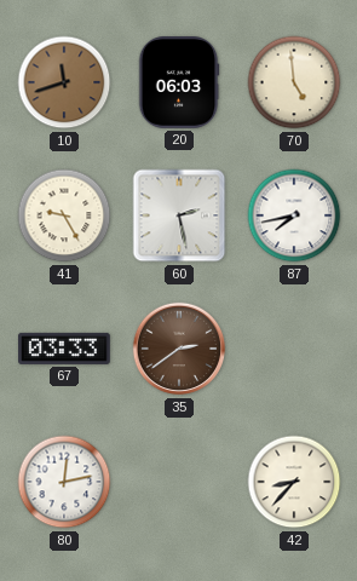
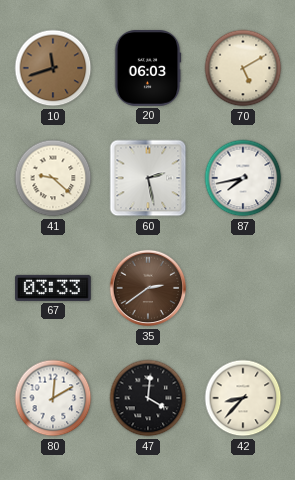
70: 4:59 -> 5:10 (243, 68)
41: 9:25 -> 9:22 (53, 178)
80: 12:13 -> 12:10 (53, 398)
47: none -> 4:01 (148, 398)
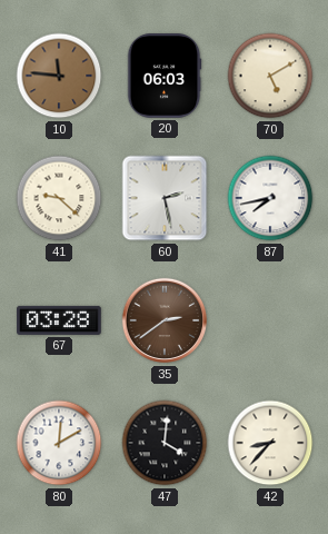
10: 11:42 -> 11:46 (59, 76)
67: 03:33 -> 03:28 (60, 320)
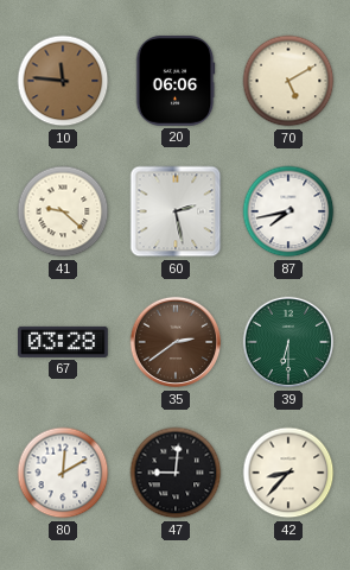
20: 06:03 -> 06:06 (176, 82)
39: none -> 6:30 (288, 342)
47: 4:01 -> 9:01 (176, 473)
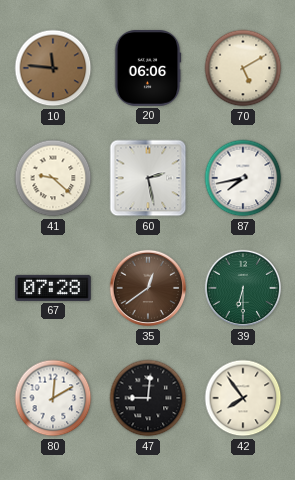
67: 03:28 -> 07:28 (54, 288)
35: 2:39 -> 12:39 (148, 288)
42: 8:37 -> 7:54 (243, 398)
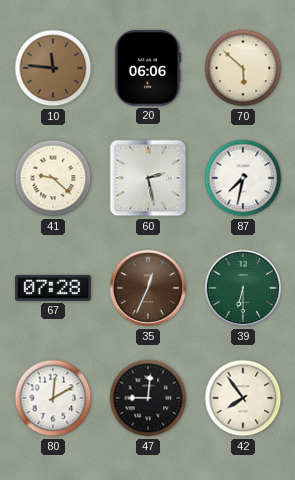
70: 5:10 -> 5:52 (243, 68)
87: 7:43 -> 7:32 (243, 178)
35: 12:39 -> 12:34 (148, 288)
